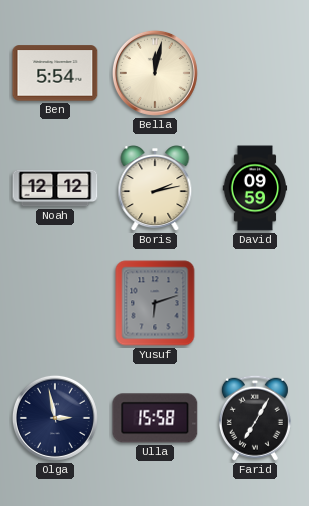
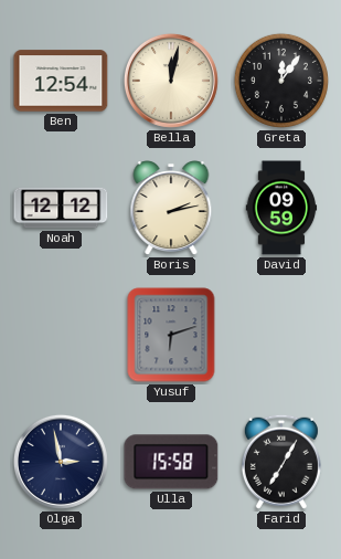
Ben: 5:54 -> 12:54 (61, 81)
Greta: none -> 12:06 (281, 81)
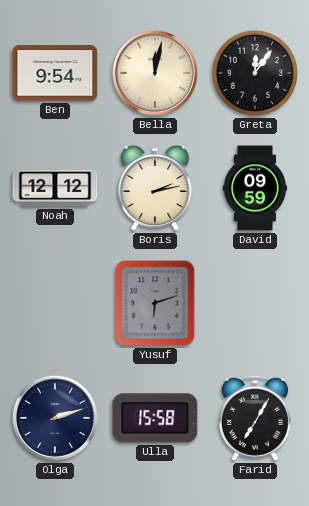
Ben: 12:54 -> 9:54 (55, 73)
Olga: 2:58 -> 2:12 (55, 418)
